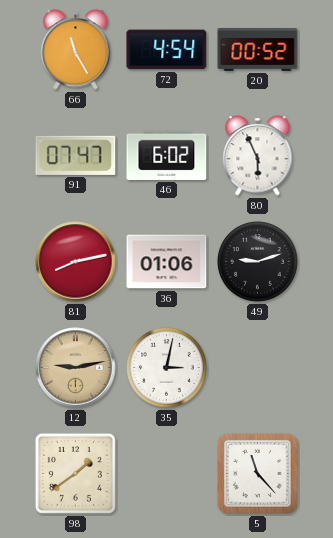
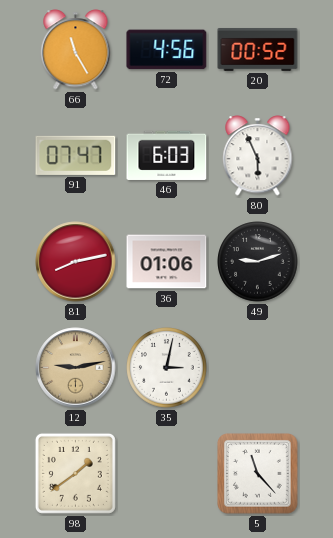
72: 4:54 -> 4:56 (167, 50)
46: 6:02 -> 6:03 (167, 155)
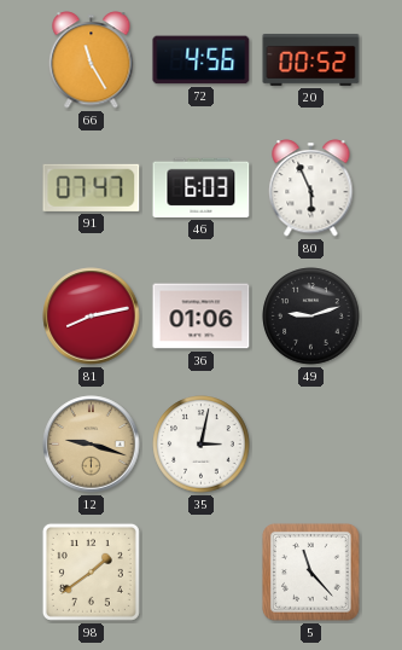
12: 9:13 -> 9:18 (92, 445)
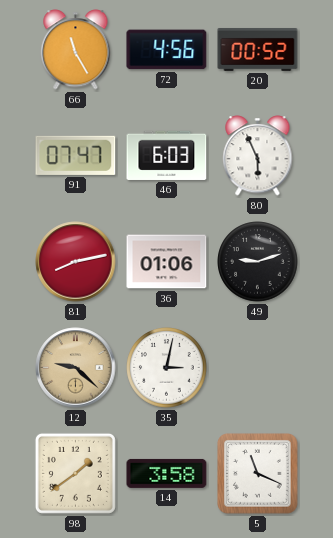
12: 9:18 -> 9:22 (76, 368)
14: none -> 3:58 (167, 473)
5: 11:23 -> 11:19 (258, 474)
